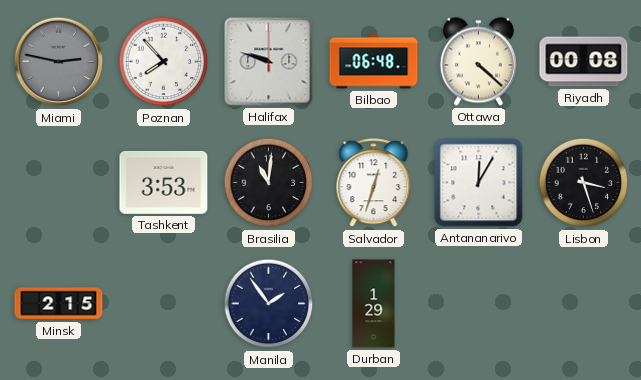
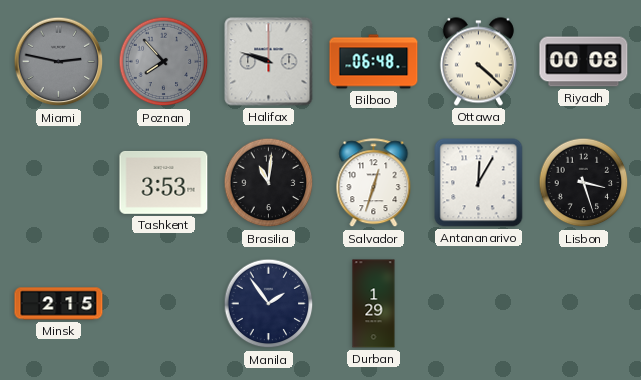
Poznan dial: white -> grey (164, 62)
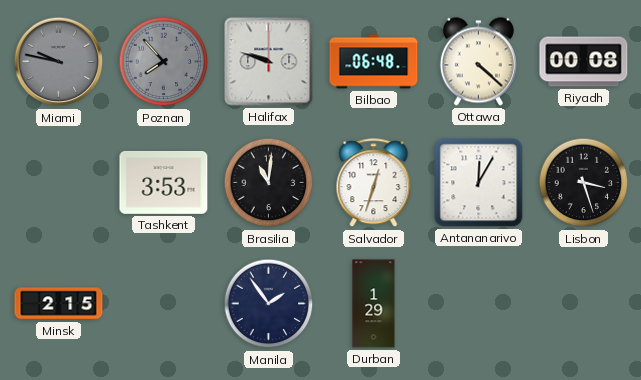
Miami: 2:47 -> 9:47 (59, 62)
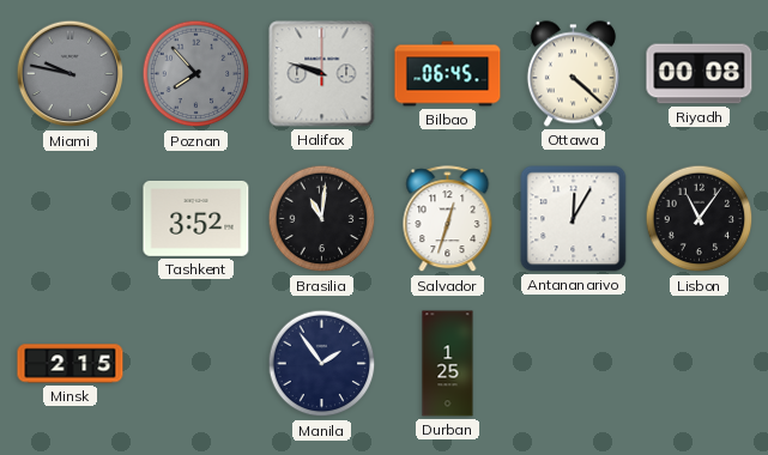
Bilbao: 06:48 -> 06:45 (448, 74)
Tashkent: 3:53 -> 3:52 (196, 218)
Lisbon: 3:27 -> 11:06 (700, 219)
Durban: 1:29 -> 1:25 (448, 364)
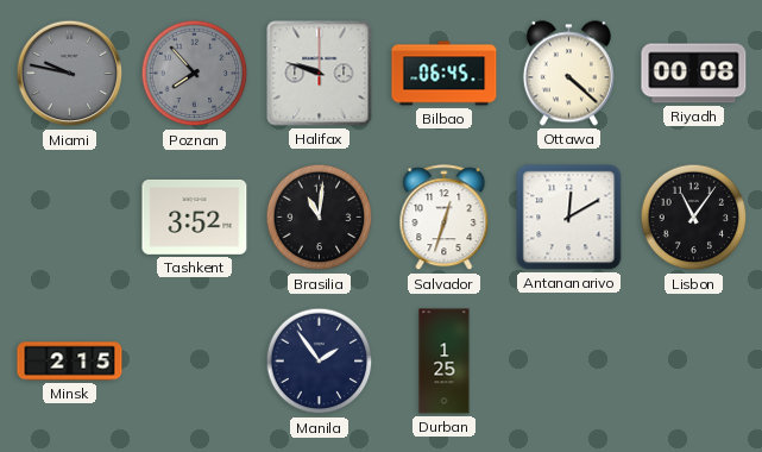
Antananarivo: 12:05 -> 12:10 (569, 218)
